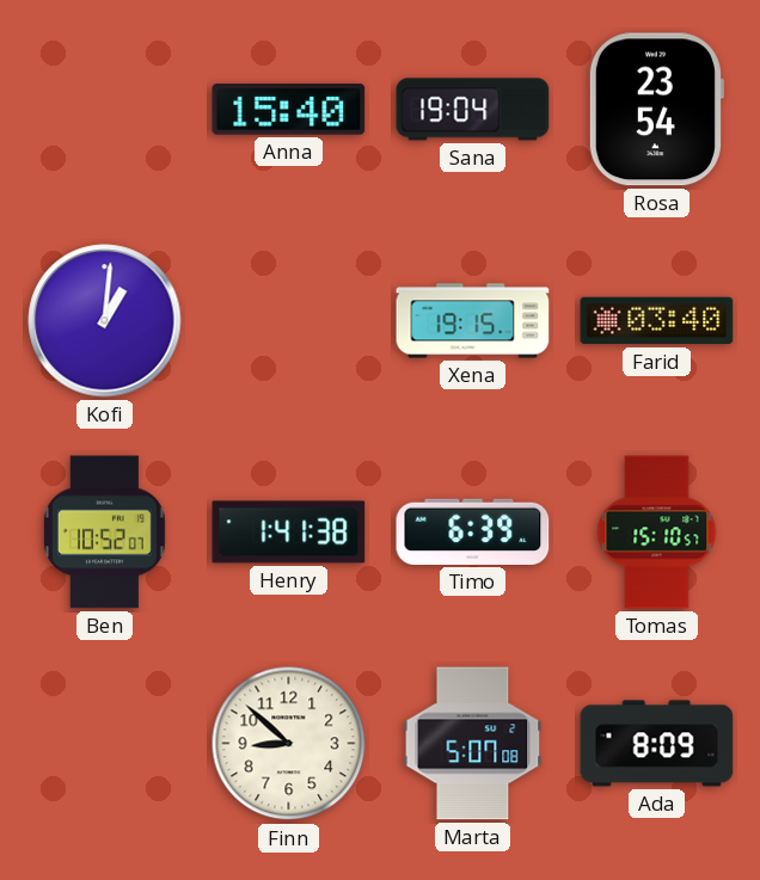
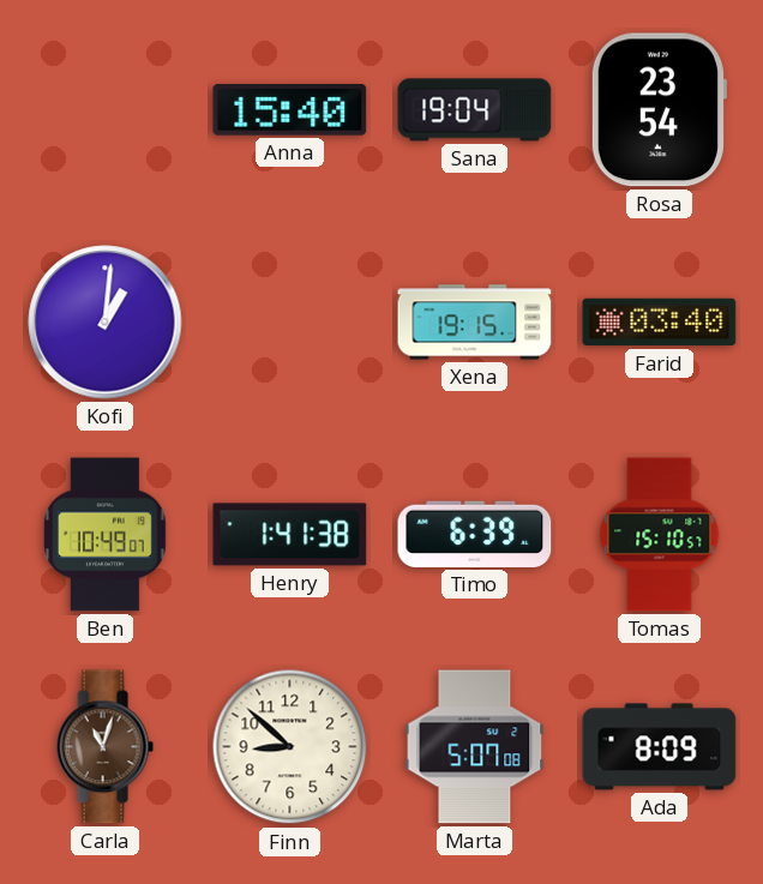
Ben: 10:52 -> 10:49 (106, 535)
Carla: none -> 11:03 (104, 747)
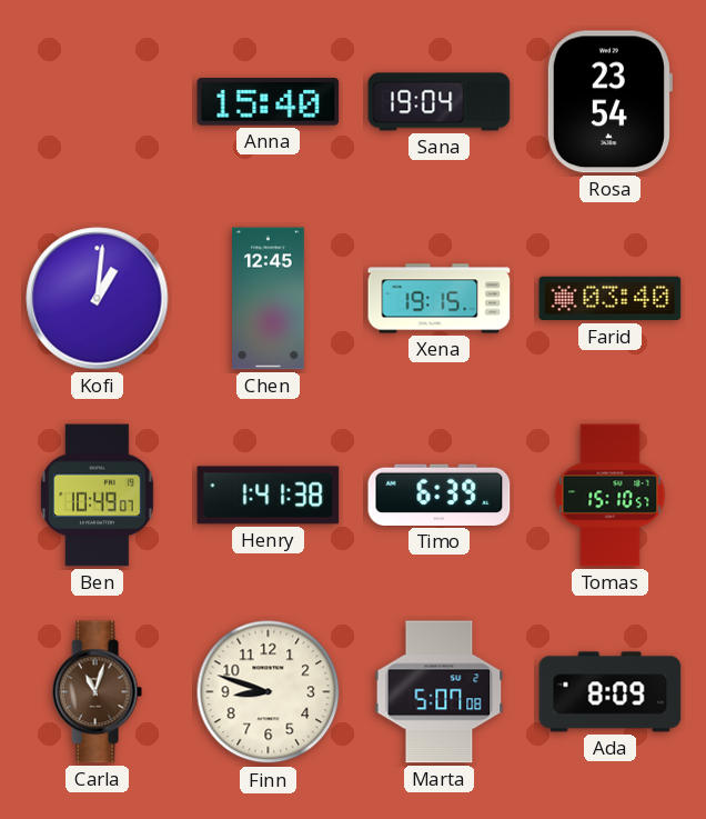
Chen: none -> 12:45 (269, 299)
Finn: 8:52 -> 8:48 (269, 692)
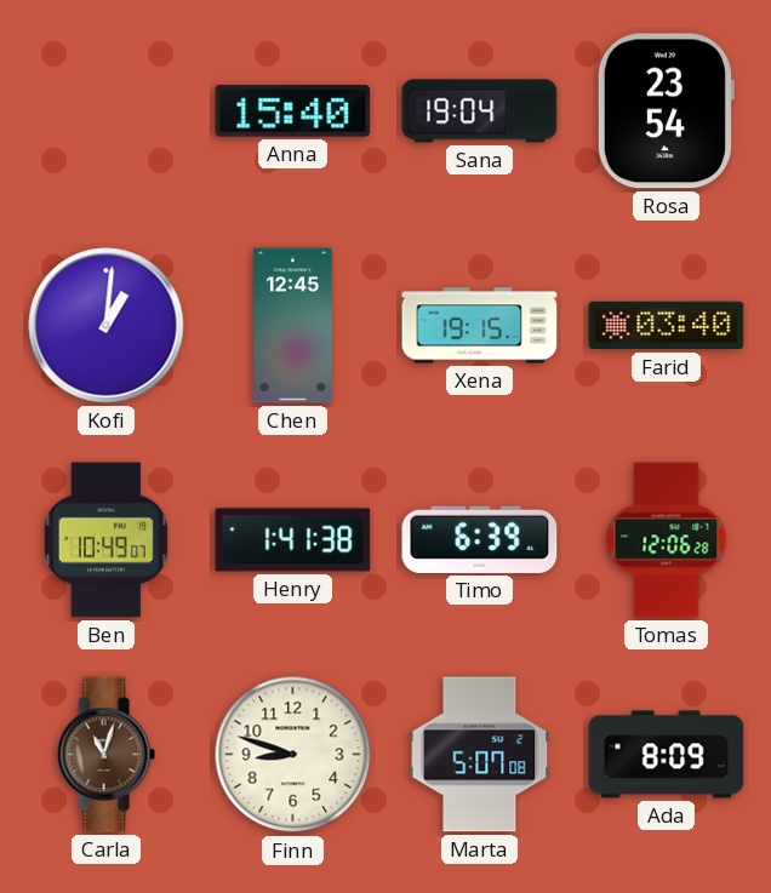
Tomas: 15:10 -> 12:06 (667, 540)
